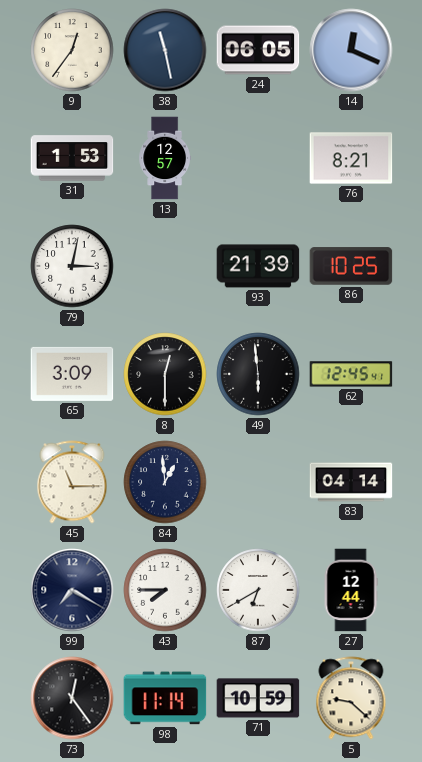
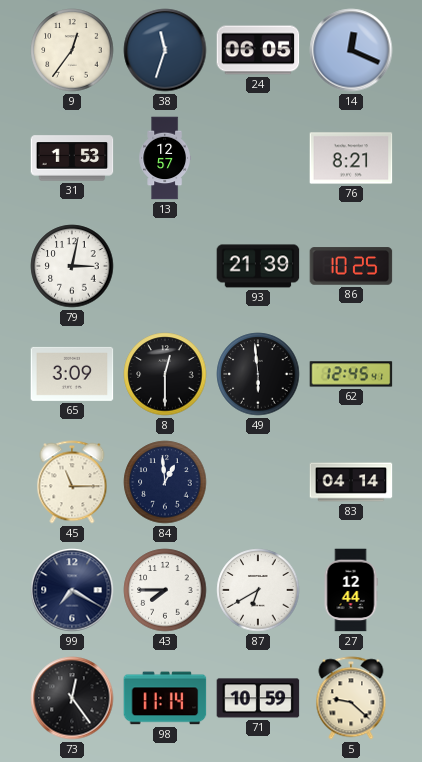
38: 11:28 -> 11:33 (165, 50)
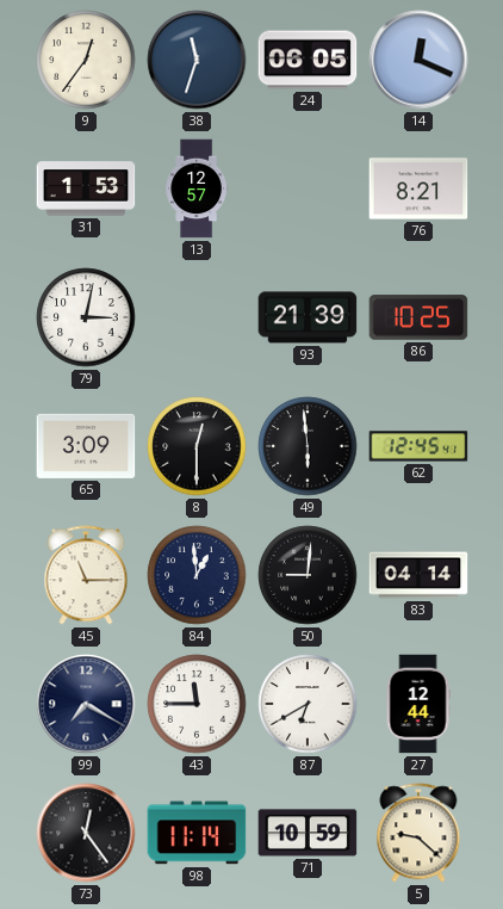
50: none -> 9:01 (308, 575)
43: 7:45 -> 11:45 (197, 704)
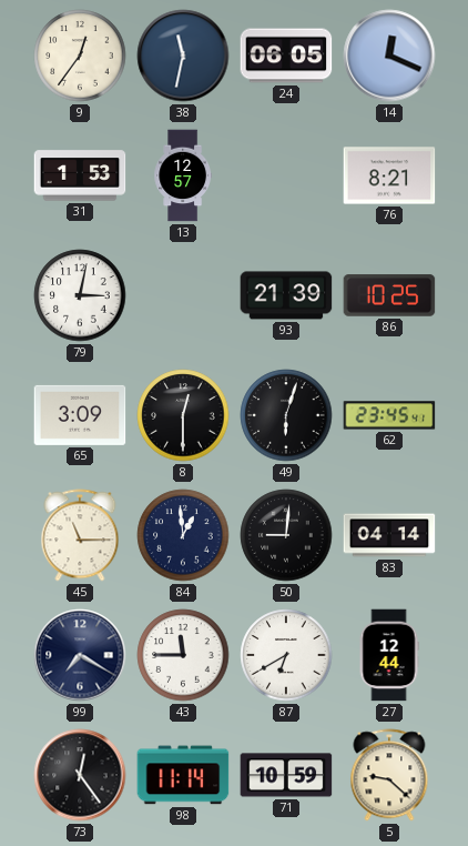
38: 11:33 -> 11:32 (183, 56)
49: 5:59 -> 6:03 (286, 415)
62: 12:45 -> 23:45 (389, 415)
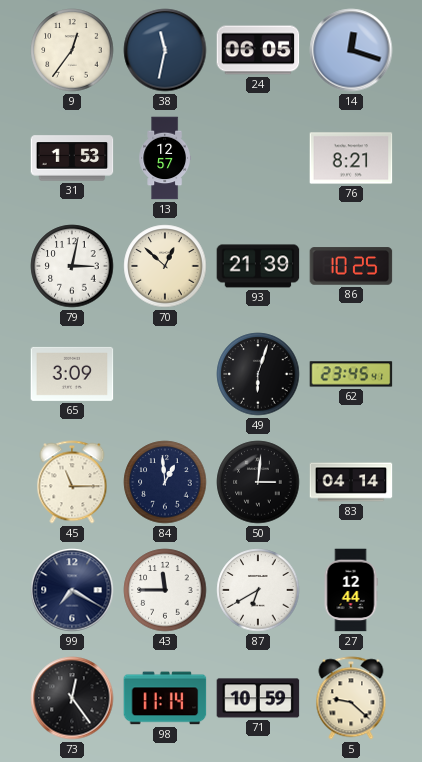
14: 12:19 -> 12:18 (351, 50)
70: none -> 12:52 (165, 266)
8: 12:30 -> none (183, 415)
50: 9:01 -> 3:01 (258, 482)
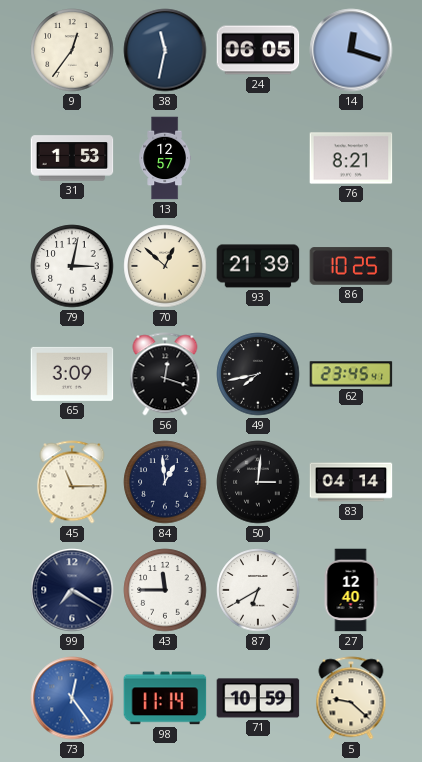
56: none -> 12:18 (165, 374)
49: 6:03 -> 7:43 (258, 374)
27: 12:44 -> 12:40 (351, 590)
73 dial: black -> blue (72, 698)
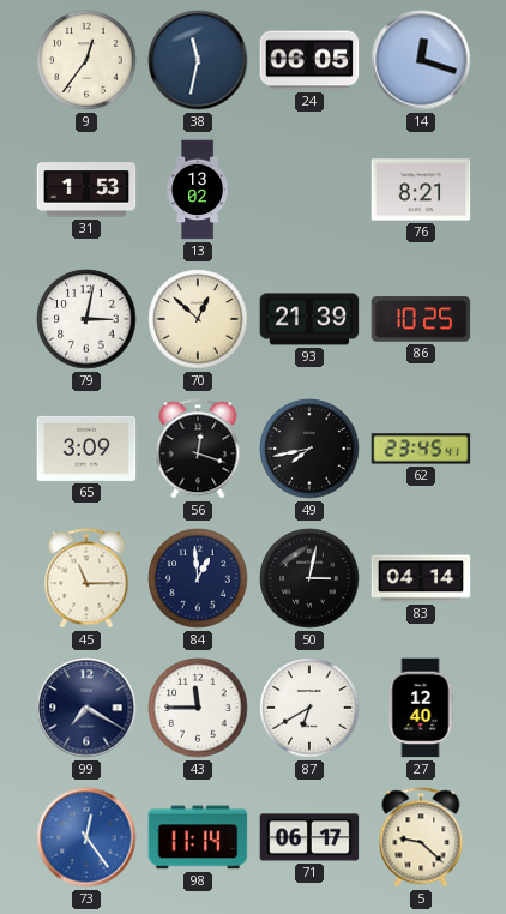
13: 12:57 -> 13:02 (197, 190)
50: 3:01 -> 3:02 (309, 578)
71: 10:59 -> 06:17 (309, 837)
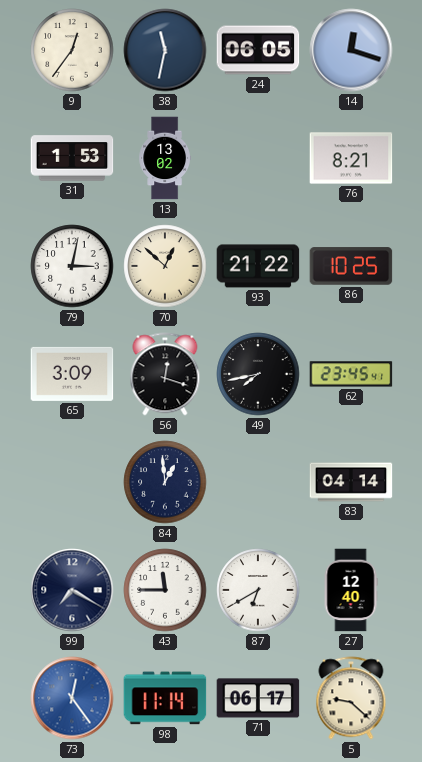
93: 21:39 -> 21:22 (258, 266)
45: 11:15 -> none (86, 578)
50: 3:02 -> none (309, 578)
